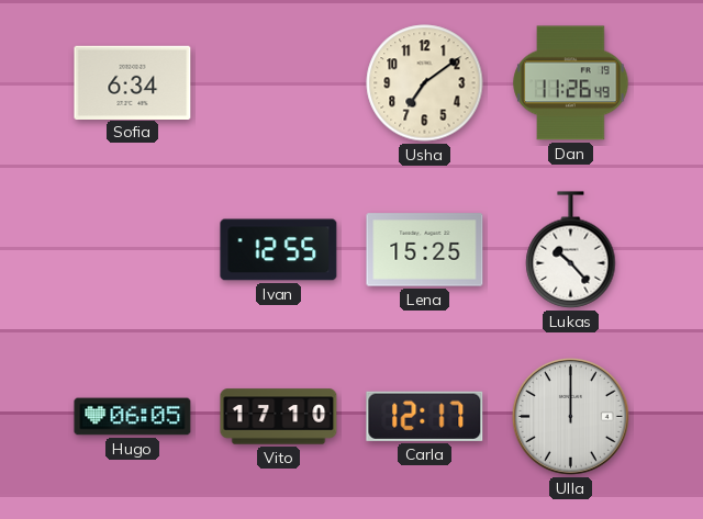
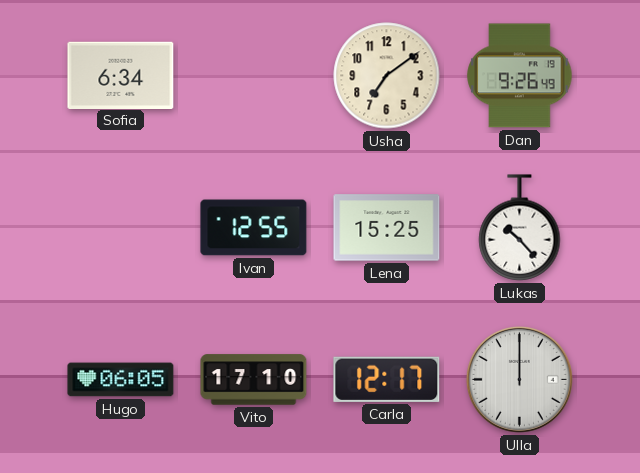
Dan: 11:26 -> 9:26 (520, 76)
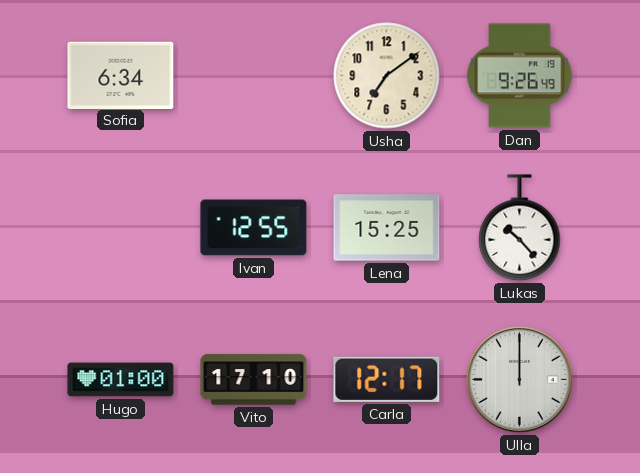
Hugo: 06:05 -> 01:00 (121, 380)
